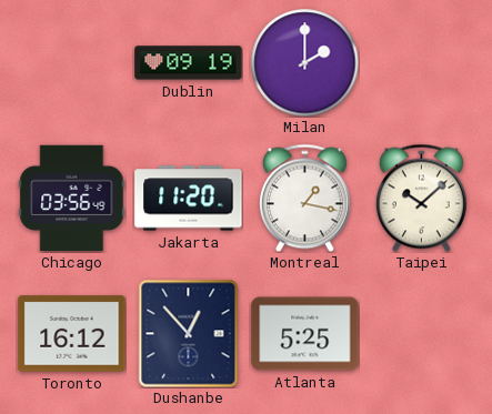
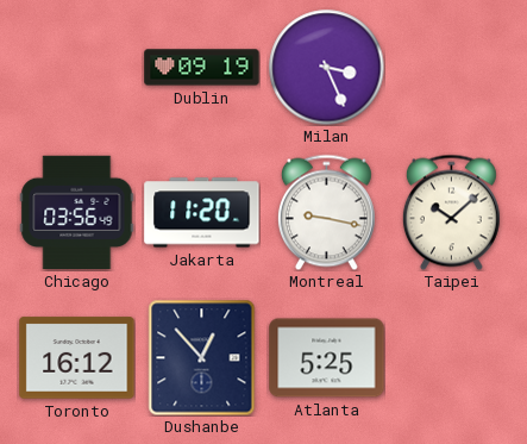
Milan: 2:00 -> 3:26 (326, 67)
Montreal: 1:17 -> 9:17 (326, 212)
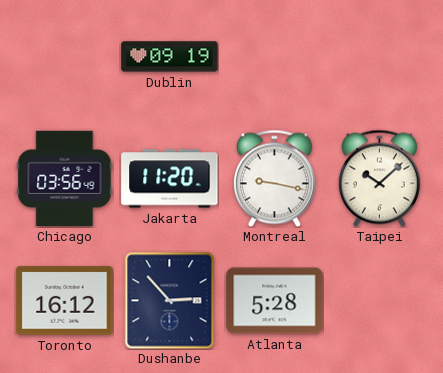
Milan: 3:26 -> none (326, 67)
Dushanbe: 12:53 -> 2:53 (170, 300)
Atlanta: 5:25 -> 5:28 (275, 301)
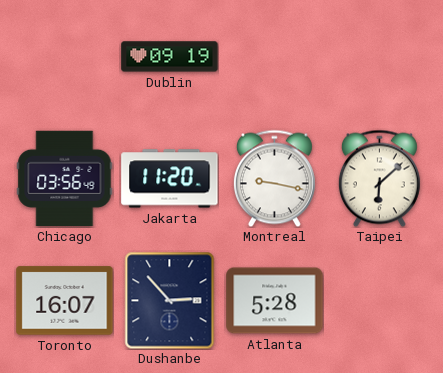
Taipei: 10:08 -> 6:08 (379, 178)
Toronto: 16:12 -> 16:07 (65, 301)
